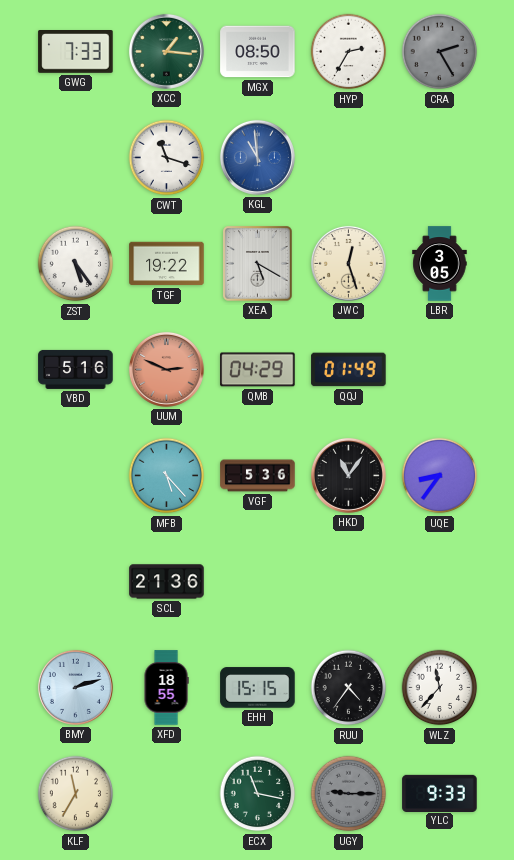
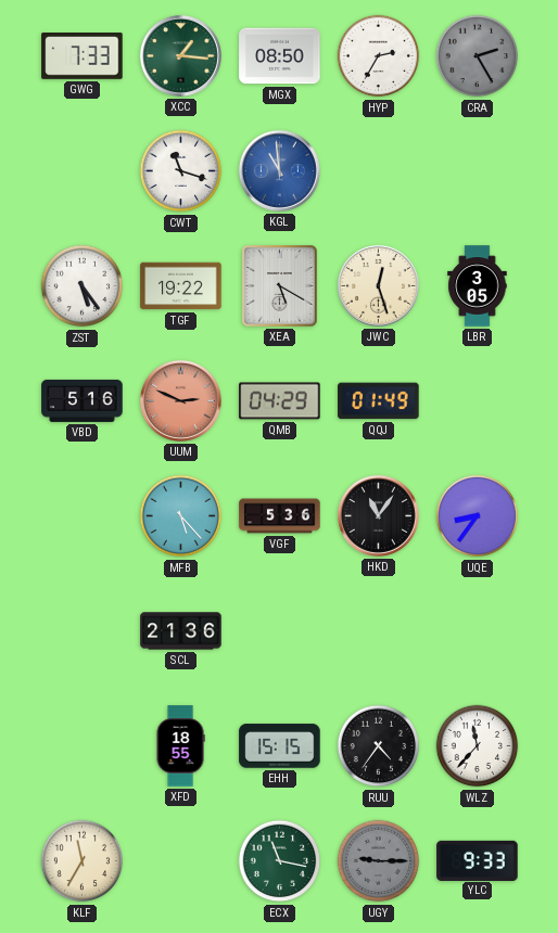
BMY: 2:12 -> none (75, 687)
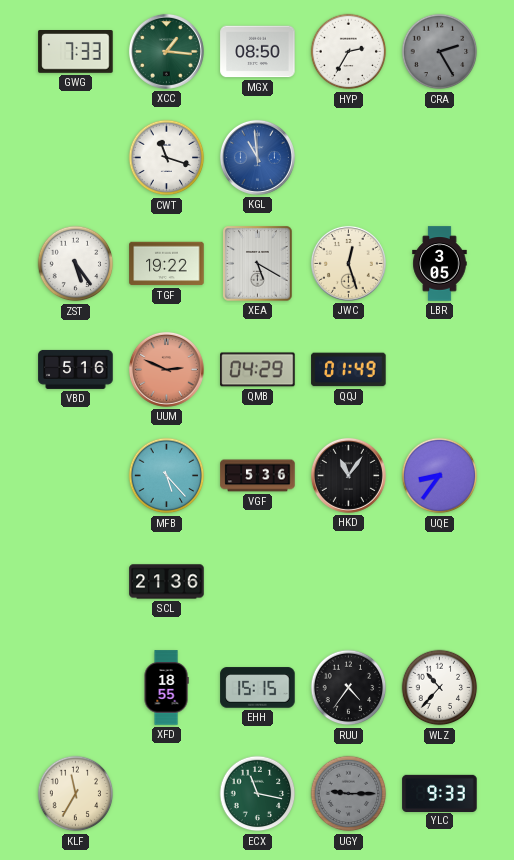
WLZ: 11:37 -> 10:37 (440, 688)
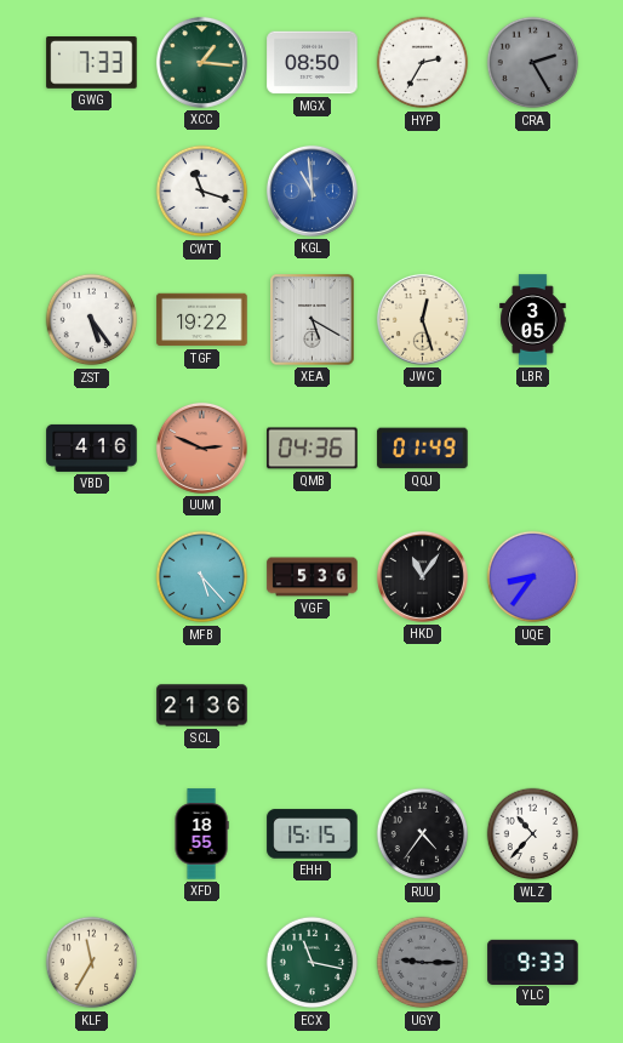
VBD: 5:16 -> 4:16 (92, 448)
QMB: 04:29 -> 04:36 (313, 449)
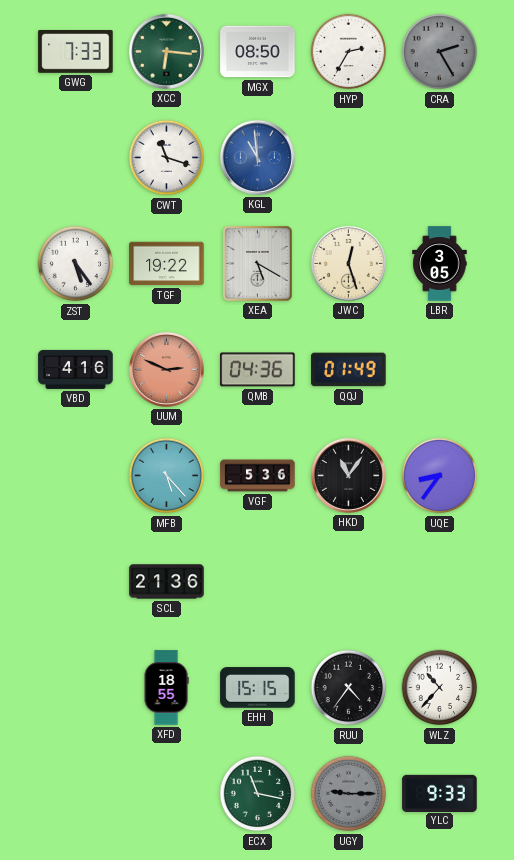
XCC: 1:16 -> 6:16 (166, 51)
KLF: 11:35 -> none (92, 963)
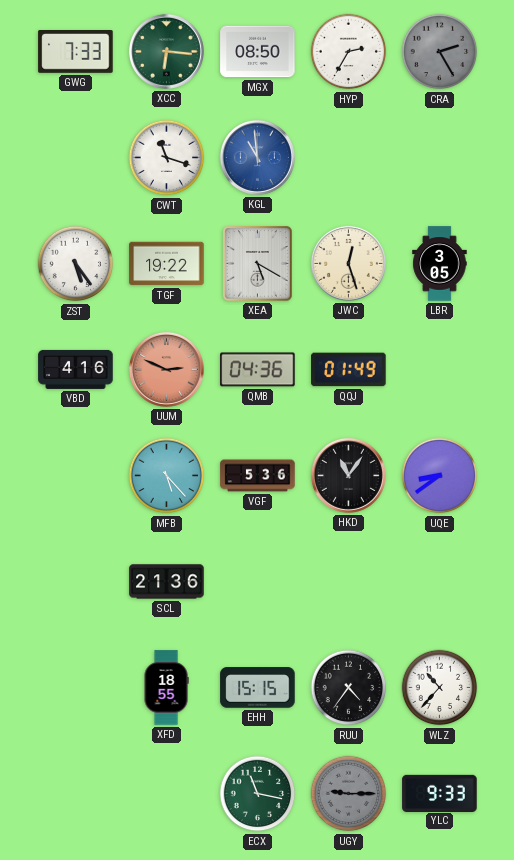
UQE: 8:36 -> 8:39 (440, 476)
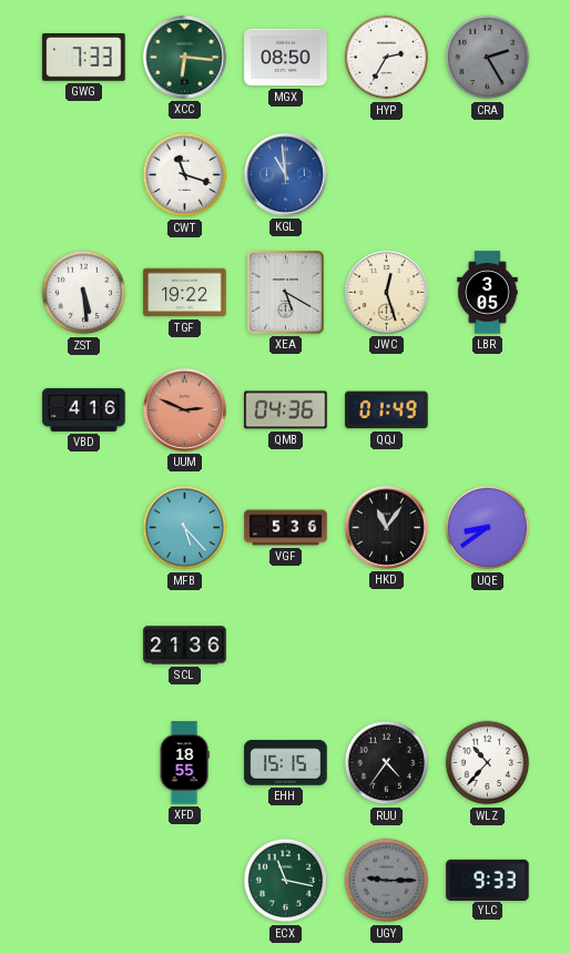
ZST: 5:24 -> 5:29 (84, 293)
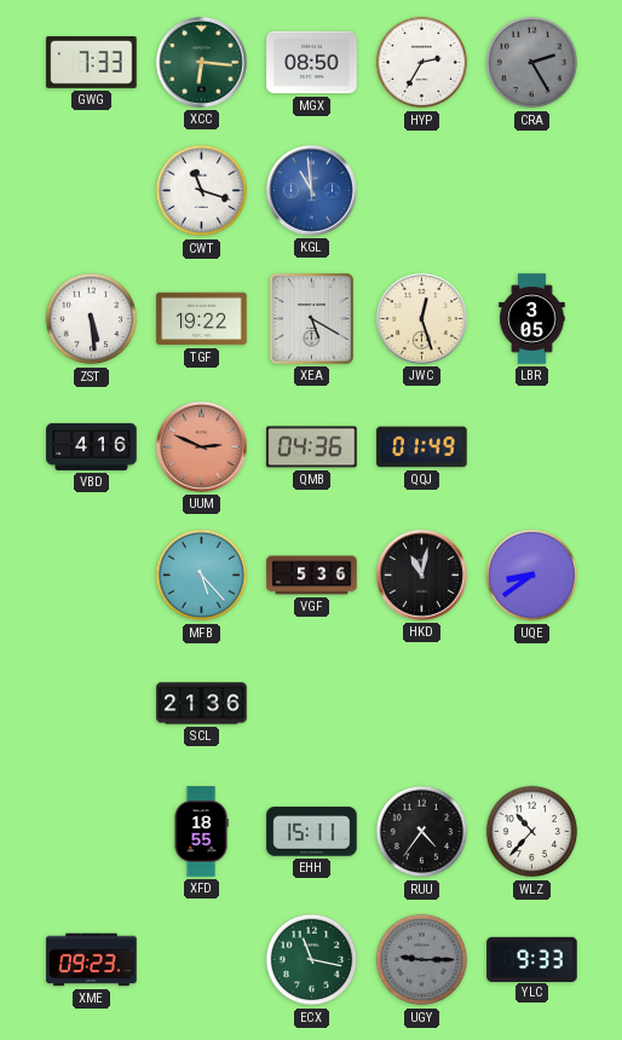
HKD: 11:06 -> 11:02 (421, 574)
EHH: 15:15 -> 15:11 (312, 832)
XME: none -> 09:23 (92, 960)
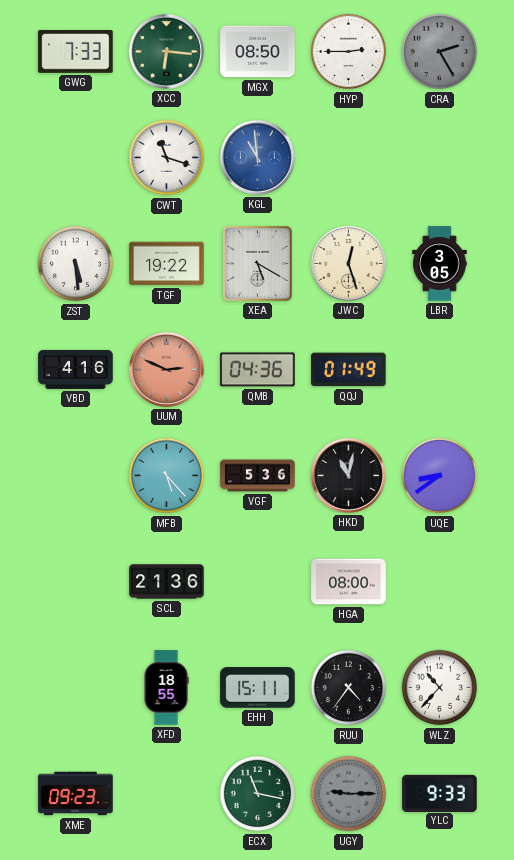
HYP: 2:35 -> 2:45 (349, 52)
HGA: none -> 08:00 (349, 582)
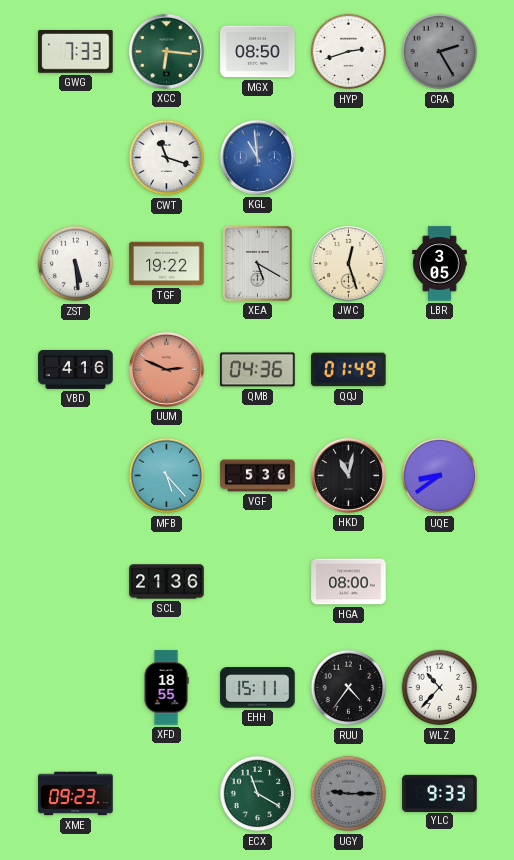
HYP: 2:45 -> 2:42 (349, 52)
ECX: 11:17 -> 11:20 (258, 794)
